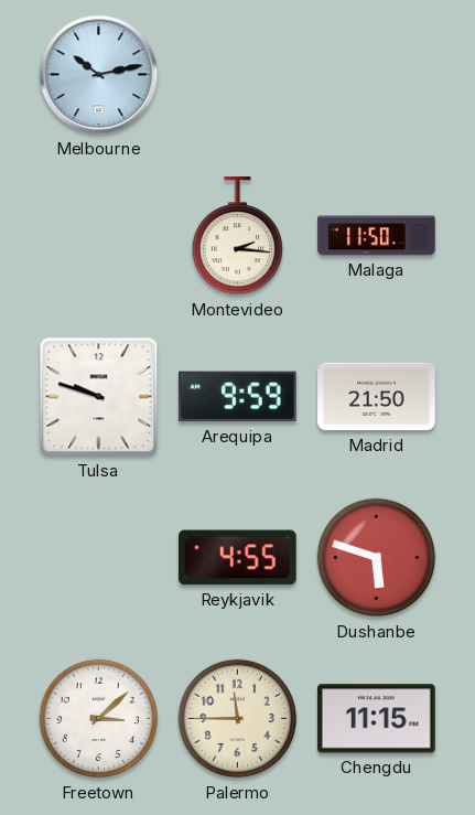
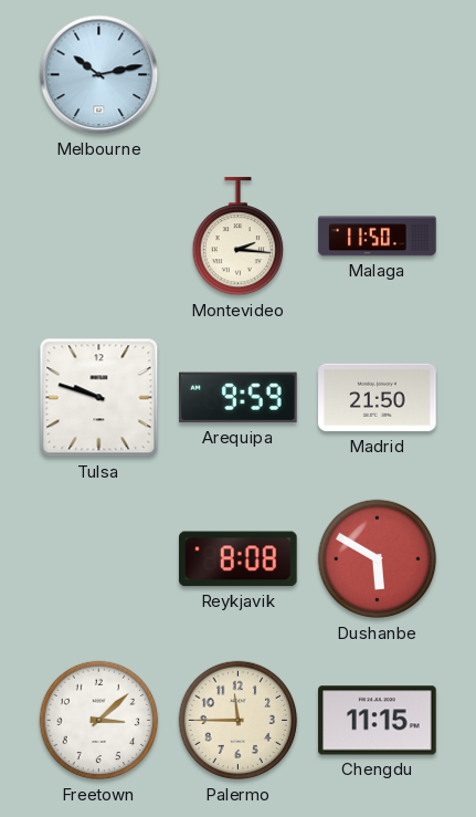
Reykjavik: 4:55 -> 8:08 (239, 559)
Dushanbe: 5:48 -> 5:50 (378, 559)
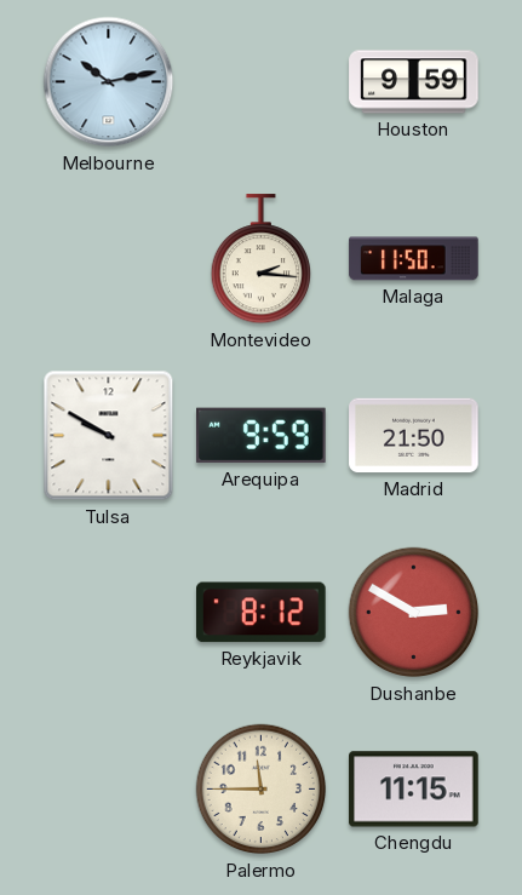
Houston: none -> 9:59 (414, 82)
Tulsa: 9:48 -> 9:50 (109, 436)
Reykjavik: 8:08 -> 8:12 (262, 613)
Dushanbe: 5:50 -> 2:50 (414, 613)
Freetown: 3:08 -> none (99, 721)
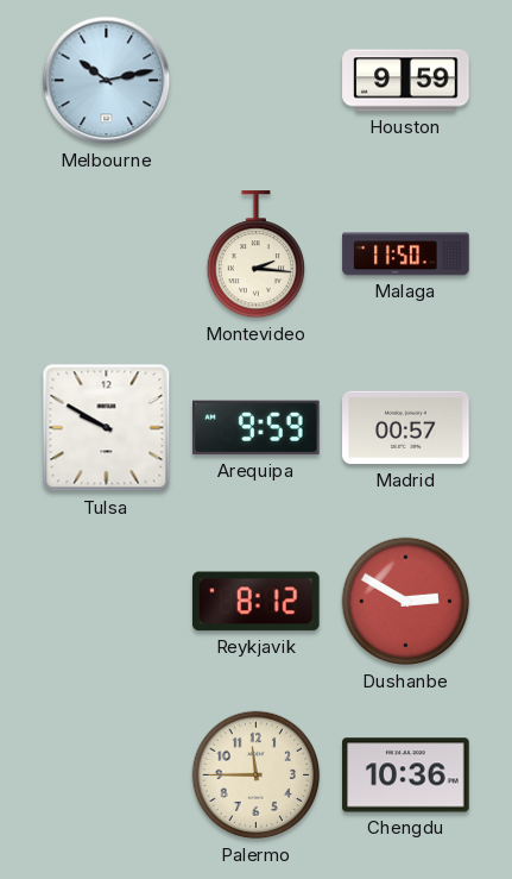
Madrid: 21:50 -> 00:57 (406, 428)
Chengdu: 11:15 -> 10:36 (406, 776)
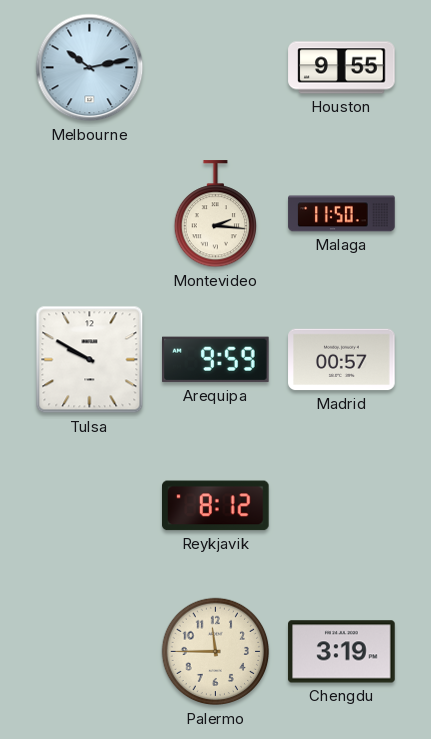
Houston: 9:59 -> 9:55 (342, 68)
Dushanbe: 2:50 -> none (406, 602)
Chengdu: 10:36 -> 3:19 (342, 652)
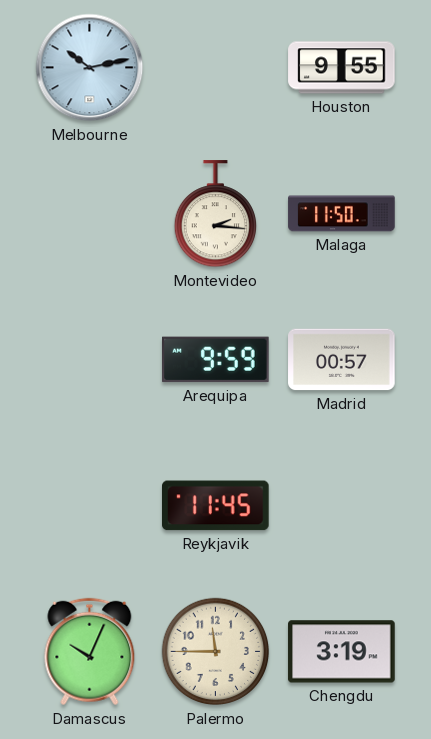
Tulsa: 9:50 -> none (90, 360)
Reykjavik: 8:12 -> 11:45 (216, 506)
Damascus: none -> 10:04 (90, 652)
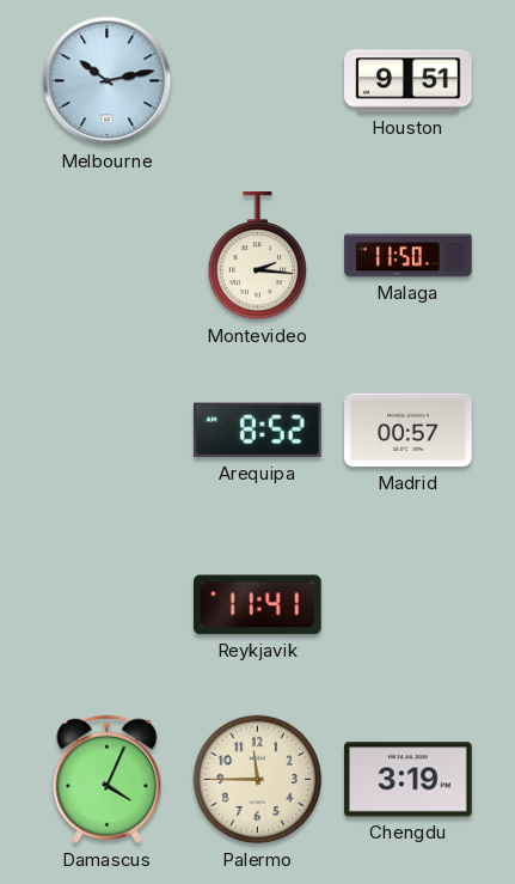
Houston: 9:55 -> 9:51 (409, 81)
Arequipa: 9:59 -> 8:52 (258, 431)
Reykjavik: 11:45 -> 11:41 (258, 605)
Damascus: 10:04 -> 4:04 (108, 780)
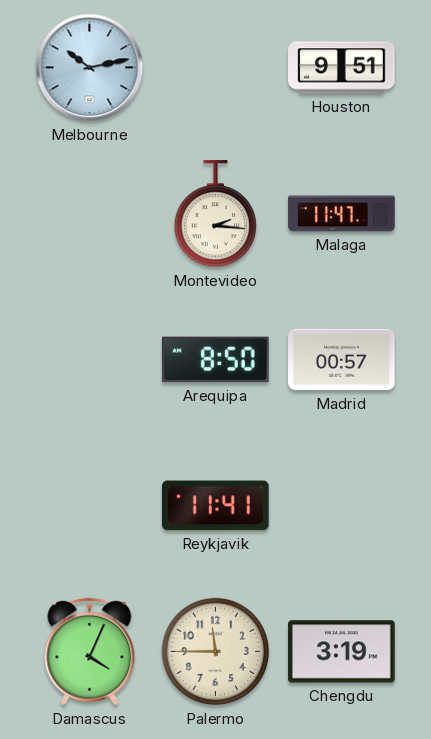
Malaga: 11:50 -> 11:47 (342, 214)
Arequipa: 8:52 -> 8:50 (216, 360)
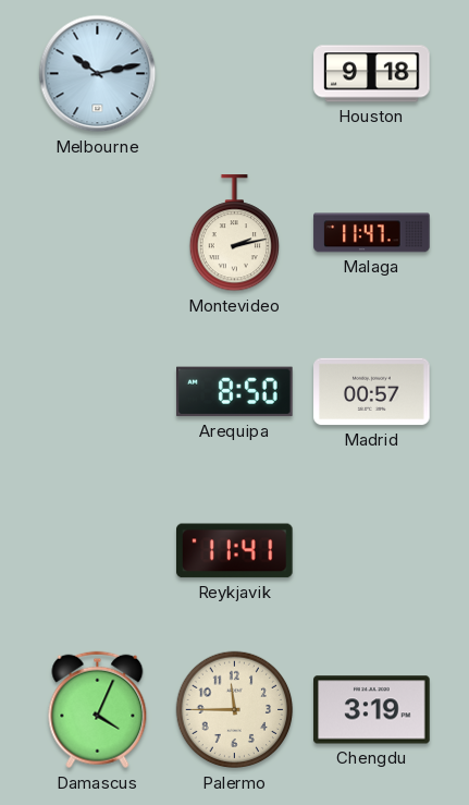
Houston: 9:51 -> 9:18 (372, 74)
Montevideo: 2:16 -> 2:13 (234, 233)
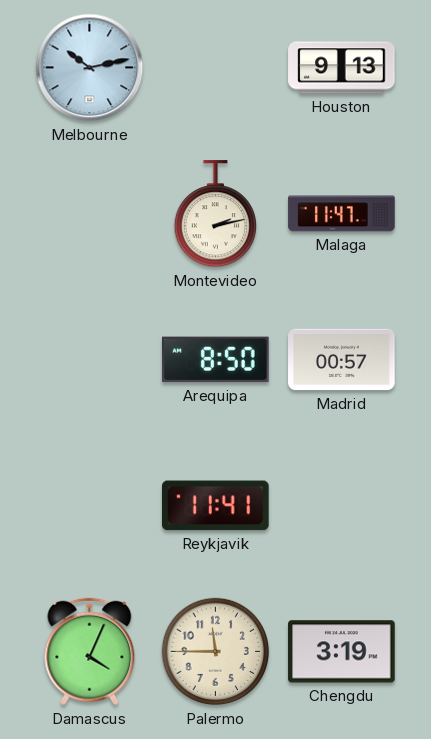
Houston: 9:18 -> 9:13 (342, 68)
